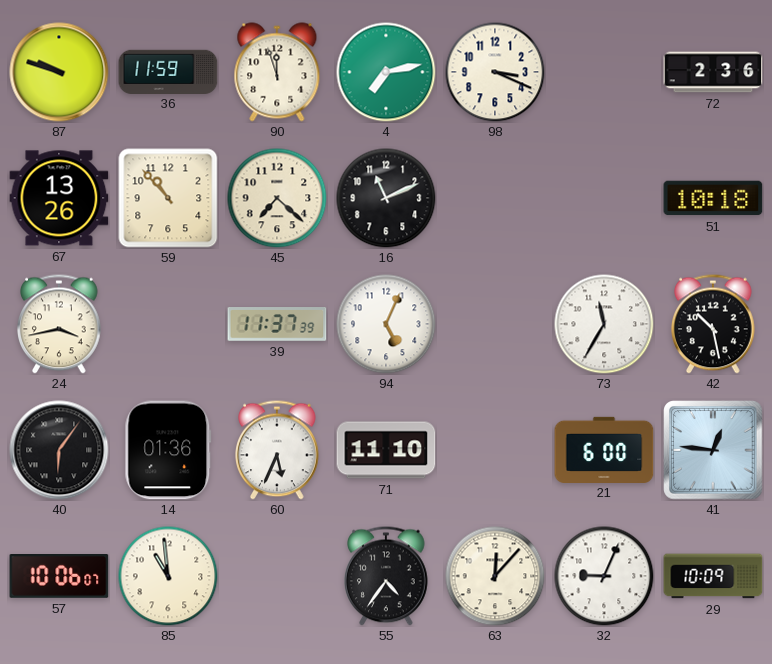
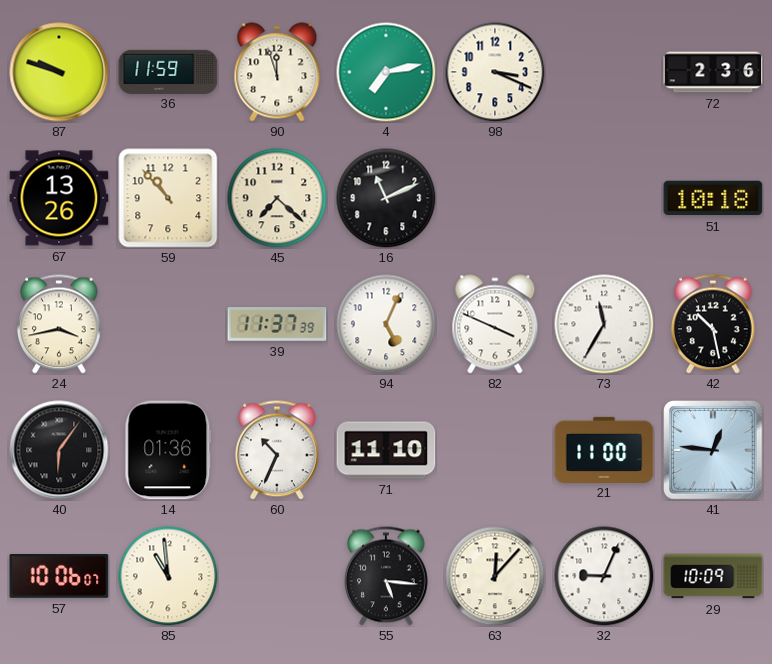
82: none -> 3:49 (495, 324)
60: 5:34 -> 10:34 (278, 450)
21: 6:00 -> 11:00 (604, 449)
55: 4:36 -> 5:16 (387, 576)
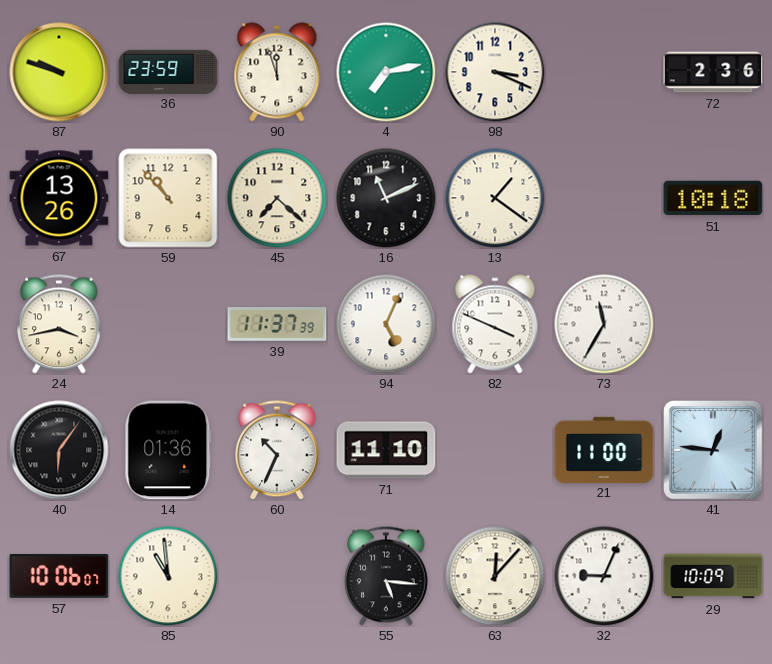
36: 11:59 -> 23:59 (168, 71)
13: none -> 1:21 (495, 198)
42: 10:28 -> none (714, 324)
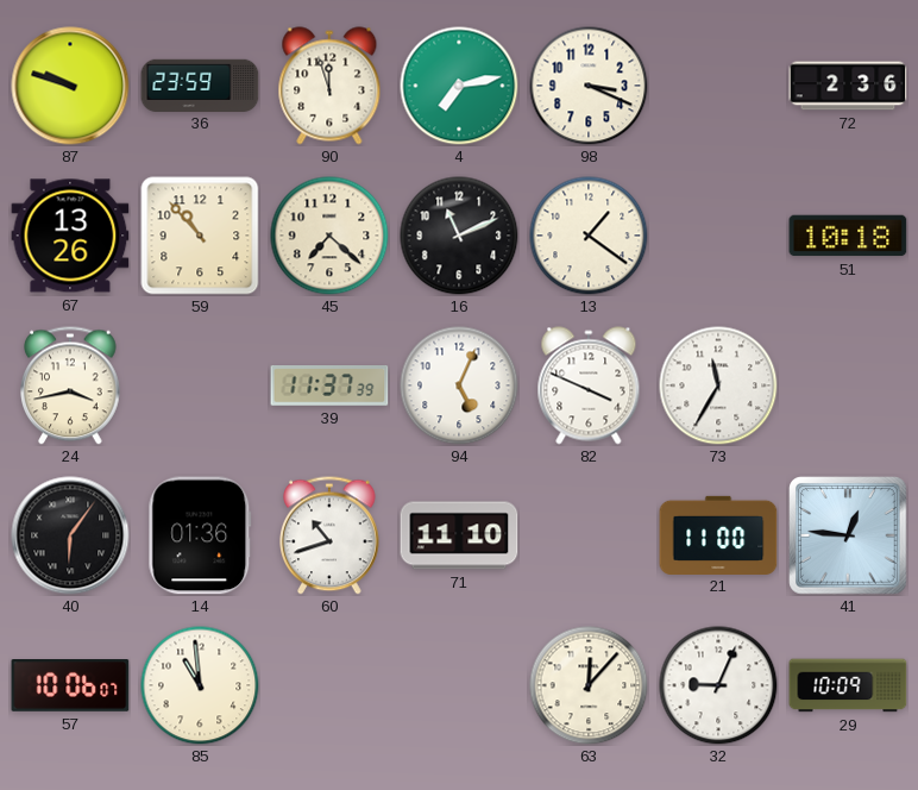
60: 10:34 -> 10:42 (331, 535)
55: 5:16 -> none (387, 576)
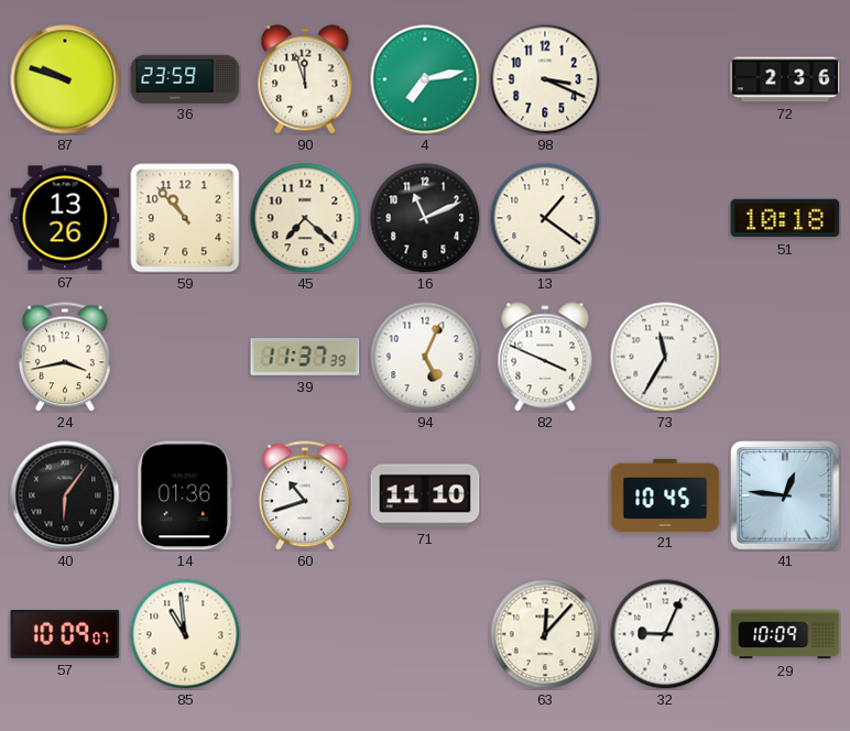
21: 11:00 -> 10:45 (665, 494)
57: 10:06 -> 10:09 (65, 635)
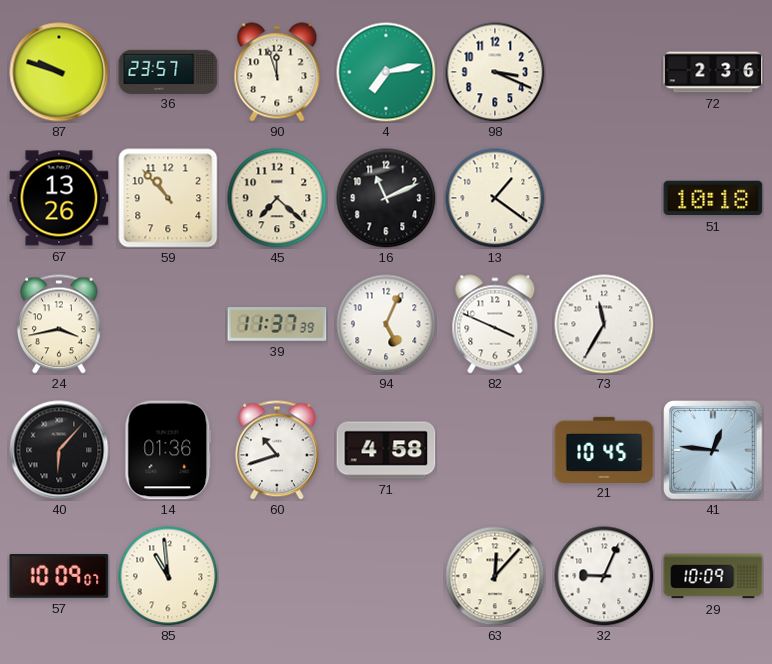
36: 23:59 -> 23:57 (168, 71)
40: 6:06 -> 6:07 (59, 450)
71: 11:10 -> 4:58 (386, 450)
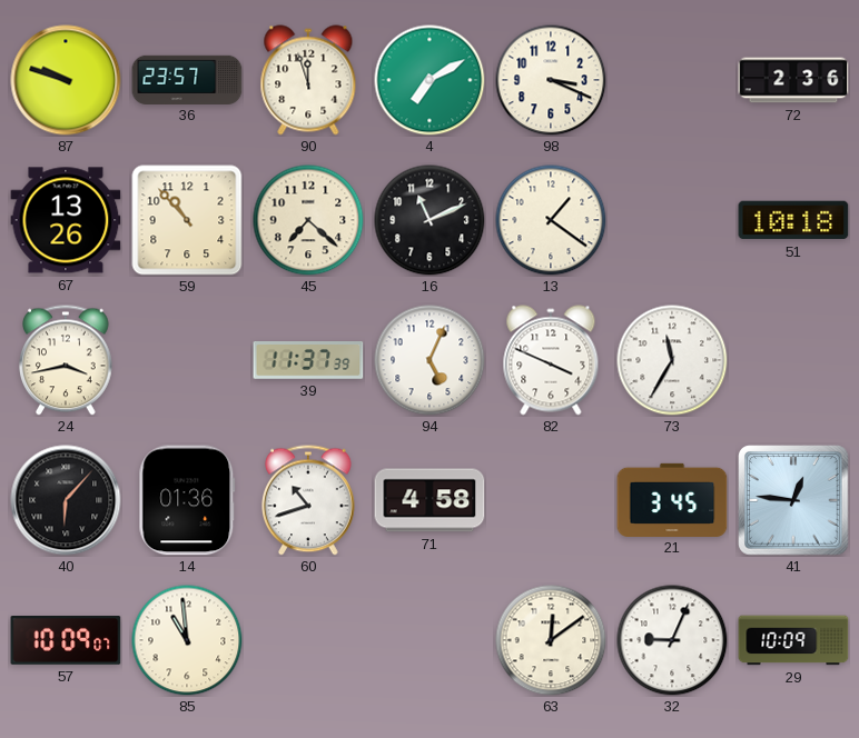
4: 7:13 -> 7:10 (429, 80)
21: 10:45 -> 3:45 (672, 499)
63: 12:07 -> 12:09 (551, 640)
